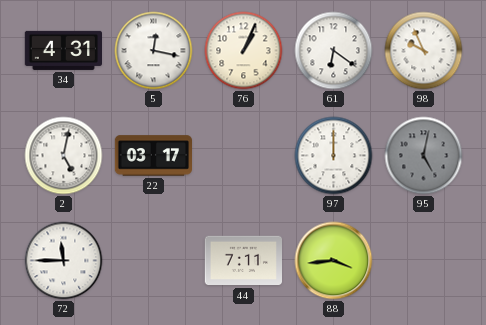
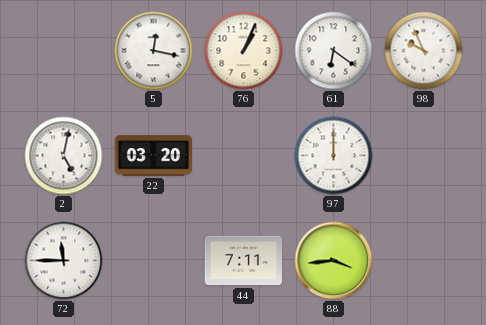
34: 4:31 -> none (63, 50)
22: 03:17 -> 03:20 (154, 156)
95: 5:02 -> none (424, 156)
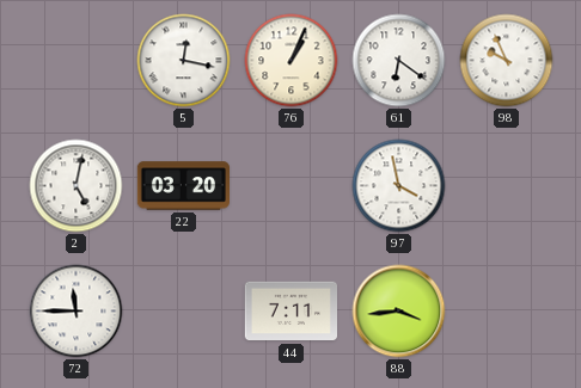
97: 12:00 -> 3:58 (399, 186)
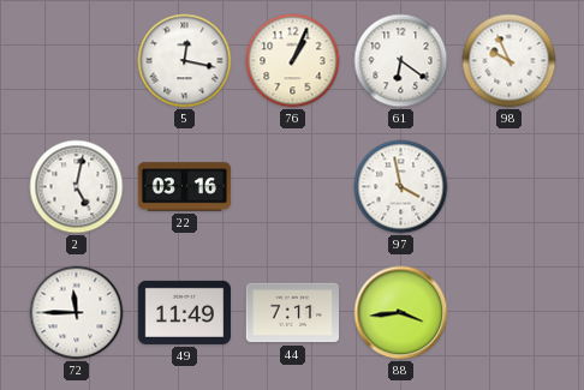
22: 03:20 -> 03:16 (185, 187)
49: none -> 11:49 (184, 312)
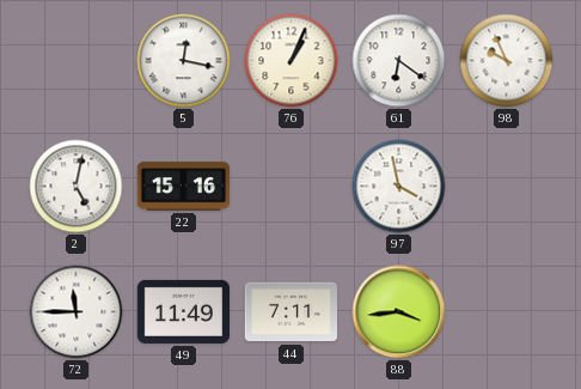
22: 03:16 -> 15:16 (184, 187)
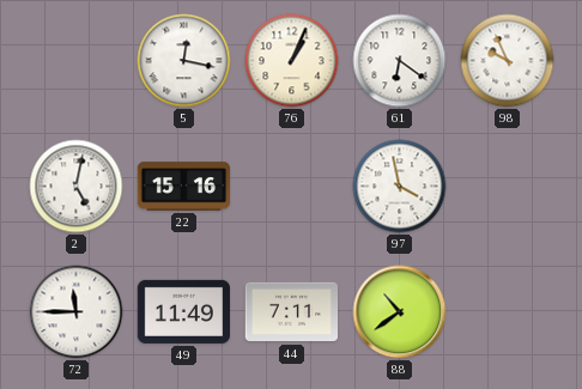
88: 3:44 -> 10:39 (400, 312)
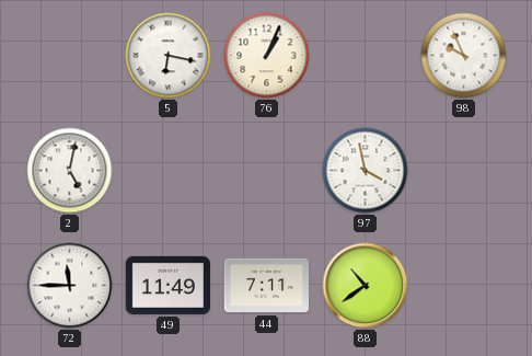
5: 12:17 -> 6:17 (169, 56)
61: 6:21 -> none (400, 61)
22: 15:16 -> none (184, 187)
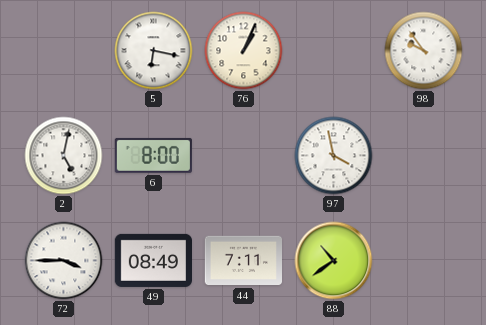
98: 9:56 -> 9:54 (424, 51)
6: none -> 8:00 (153, 155)
72: 11:45 -> 3:45 (64, 261)
49: 11:49 -> 08:49 (153, 260)
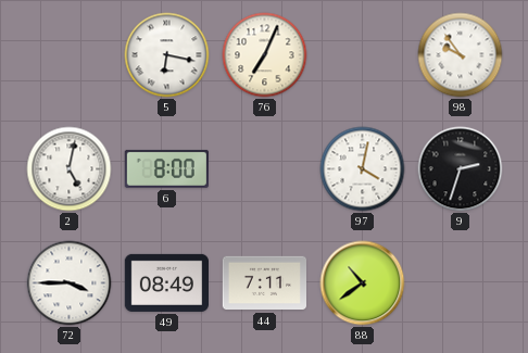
76: 1:04 -> 7:04 (265, 55)
97: 3:58 -> 4:02 (363, 169)
9: none -> 2:33 (461, 169)
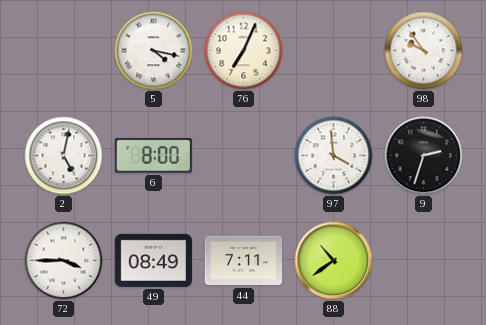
5: 6:17 -> 4:17 (154, 51)
97: 4:02 -> 3:59 (334, 156)
